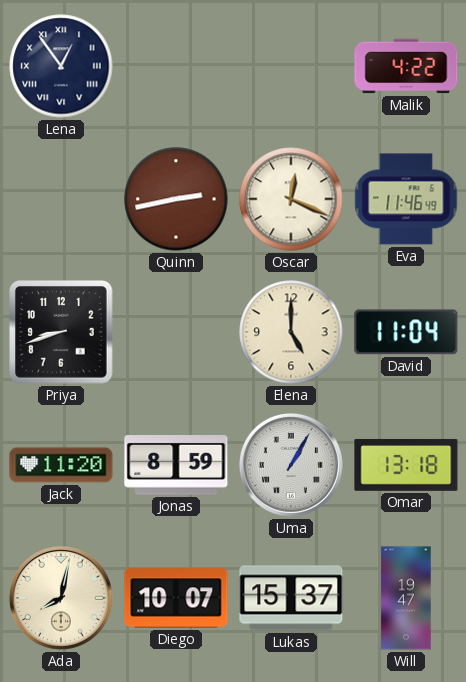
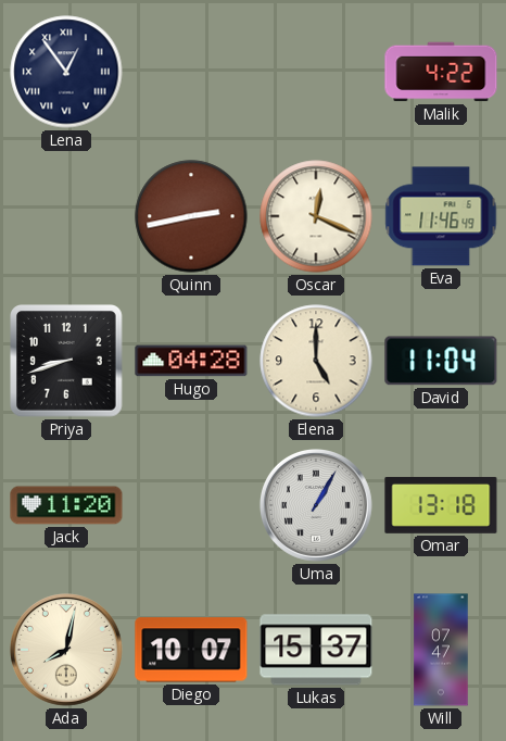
Hugo: none -> 04:28 (191, 361)
Jonas: 8:59 -> none (176, 466)
Will: 19:47 -> 07:47 (441, 650)
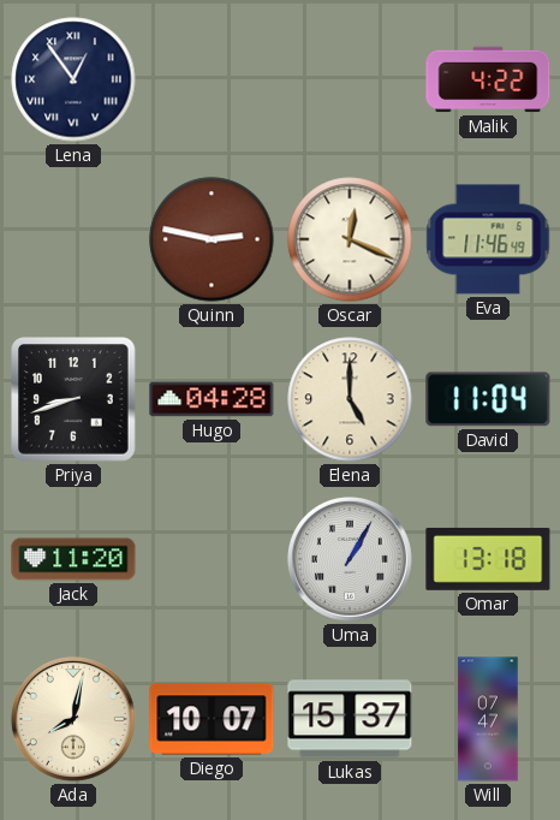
Quinn: 2:43 -> 2:47 (212, 239)
